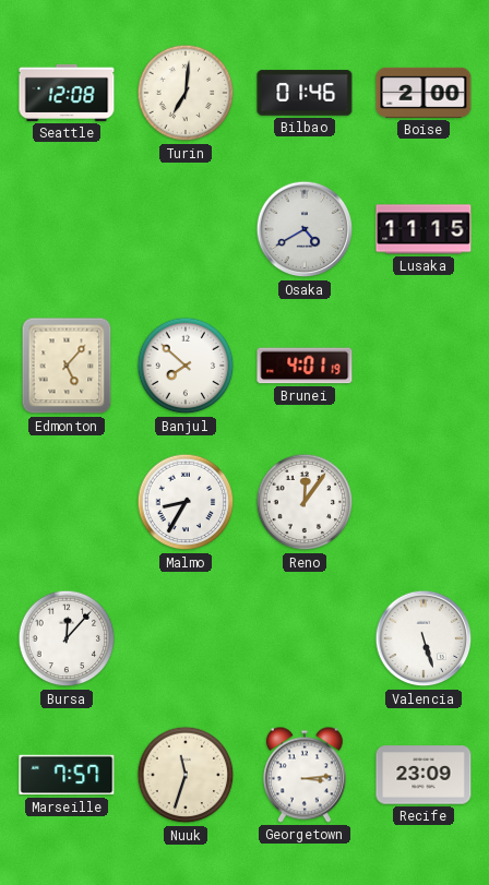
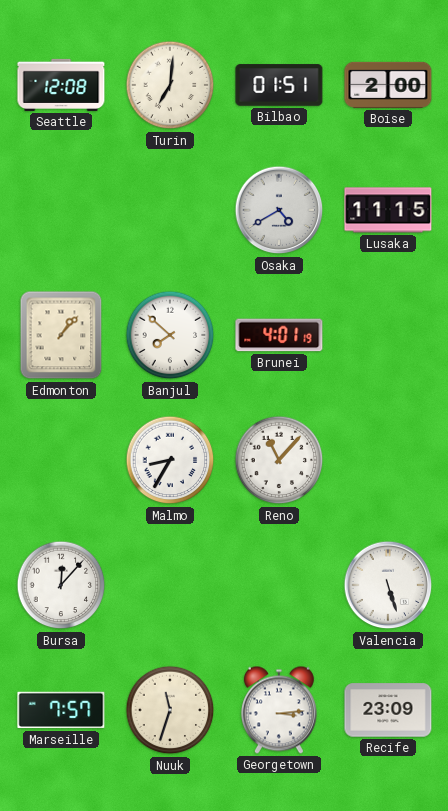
Bilbao: 01:46 -> 01:51 (279, 85)
Edmonton: 5:07 -> 1:07 (61, 335)
Reno: 12:06 -> 11:07 (279, 460)
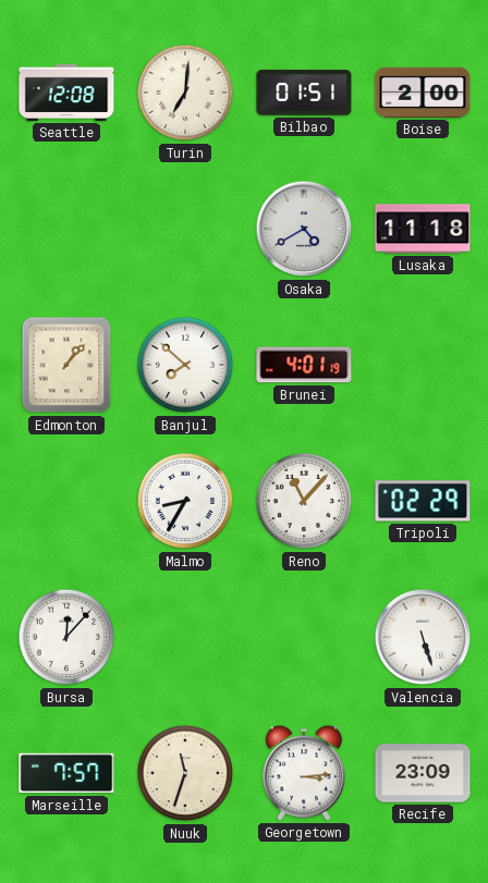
Lusaka: 11:15 -> 11:18 (423, 229)
Tripoli: none -> 02:29 (423, 501)
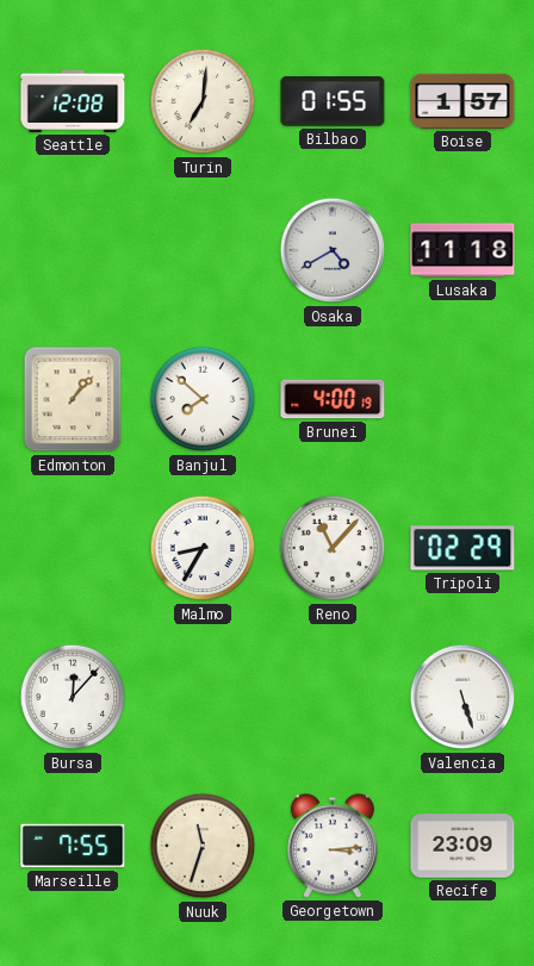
Bilbao: 01:51 -> 01:55 (333, 101)
Boise: 2:00 -> 1:57 (462, 101)
Brunei: 4:01 -> 4:00 (333, 399)
Marseille: 7:57 -> 7:55 (73, 846)
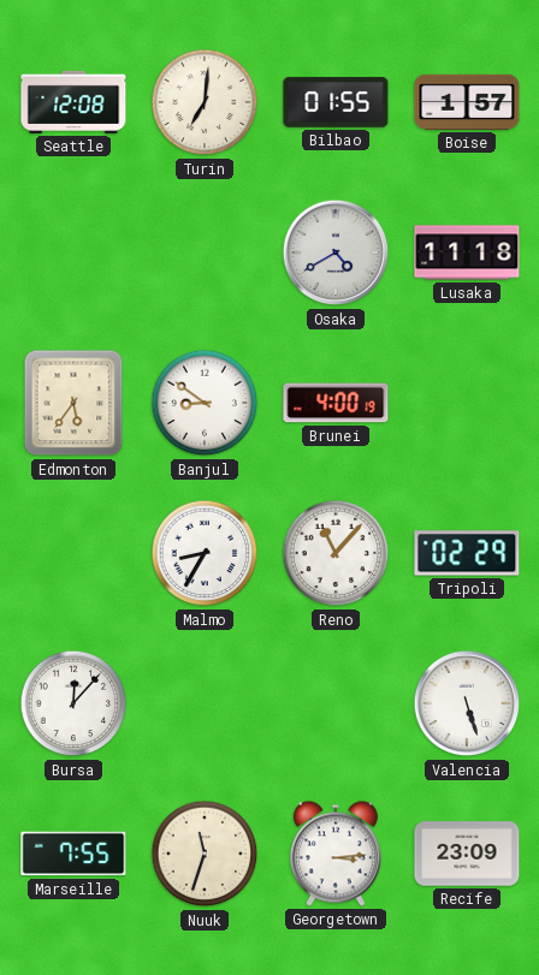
Edmonton: 1:07 -> 5:36 (73, 403)
Banjul: 7:52 -> 8:51 (205, 403)
